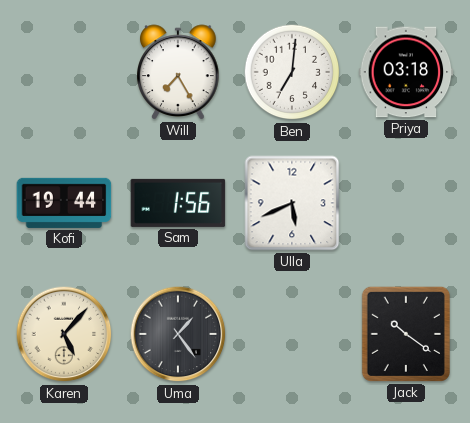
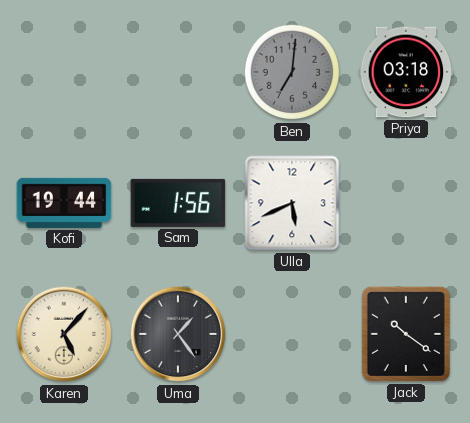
Will: 7:25 -> none (179, 72)
Ben dial: white -> grey (292, 72)
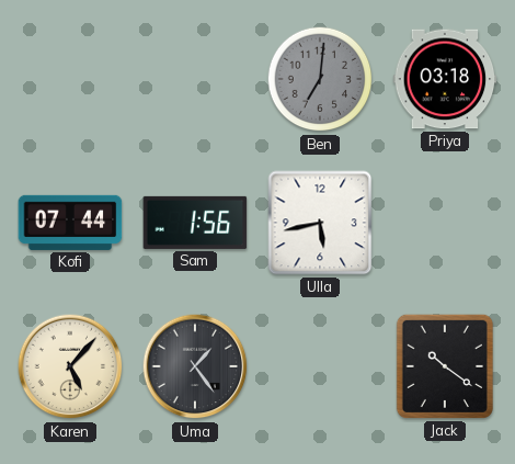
Kofi: 19:44 -> 07:44 (70, 223)
Ulla: 5:41 -> 5:43 (320, 223)
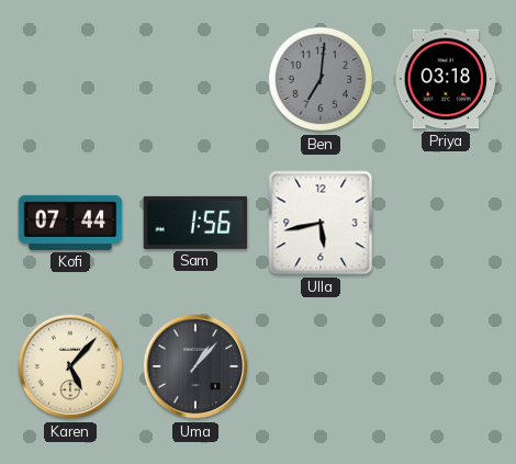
Uma: 1:24 -> 1:07 (195, 366)
Jack: 10:21 -> none (445, 366)
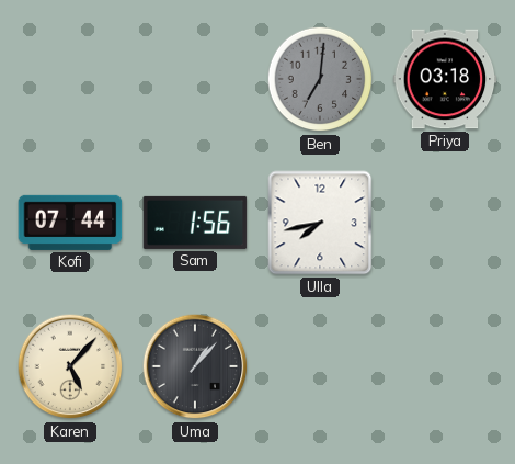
Ulla: 5:43 -> 7:43 (320, 223)
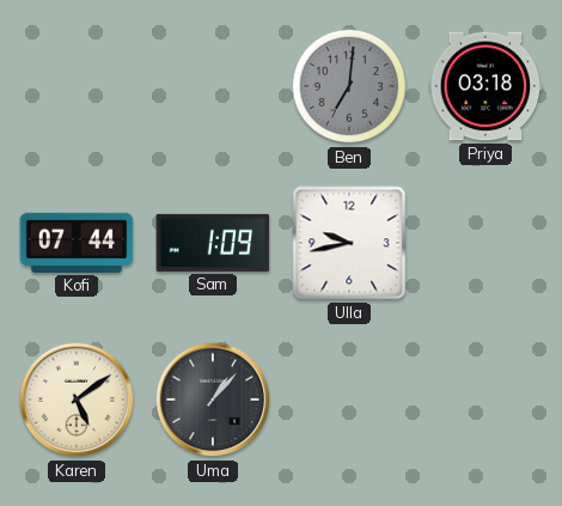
Sam: 1:56 -> 1:09 (213, 243)
Ulla: 7:43 -> 9:43 (349, 243)
Karen: 5:07 -> 5:09 (77, 400)
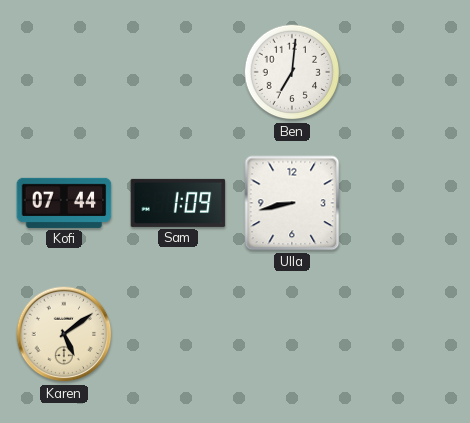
Ben dial: grey -> white (292, 72)
Priya: 03:18 -> none (485, 86)
Ulla: 9:43 -> 8:43 (292, 203)
Uma: 1:07 -> none (213, 400)
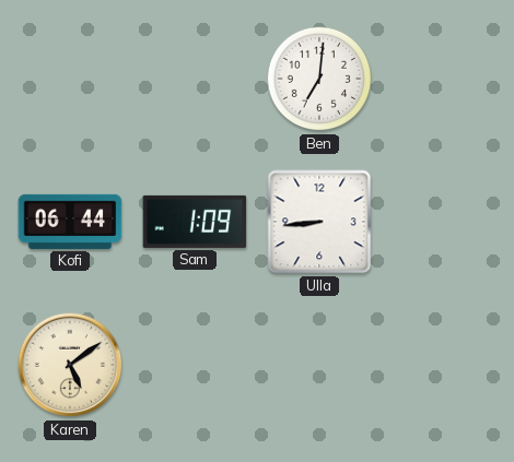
Kofi: 07:44 -> 06:44 (70, 222)
Ulla: 8:43 -> 8:44 (319, 222)
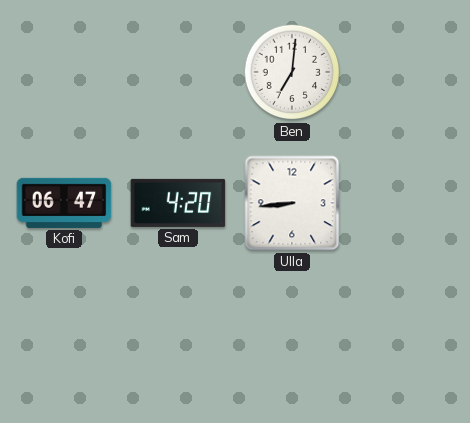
Kofi: 06:44 -> 06:47 (64, 203)
Sam: 1:09 -> 4:20 (178, 203)
Karen: 5:09 -> none (70, 365)
